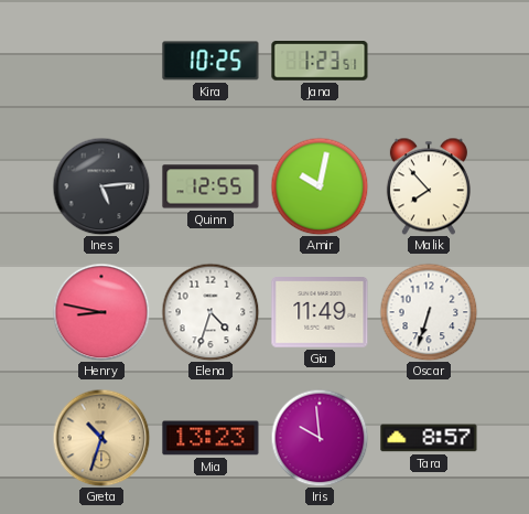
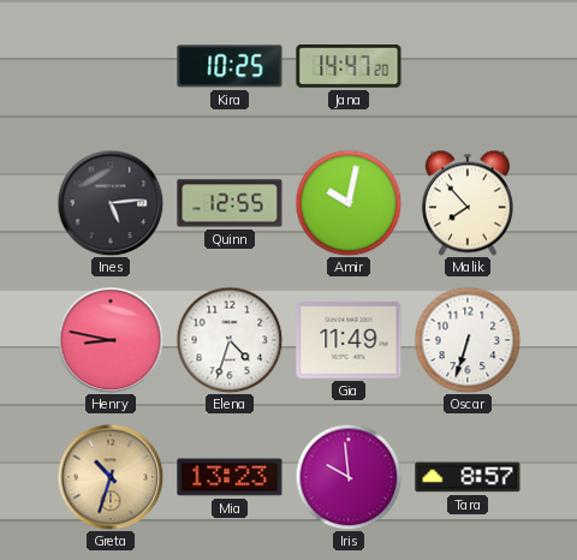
Jana: 1:23 -> 14:47 (349, 66)
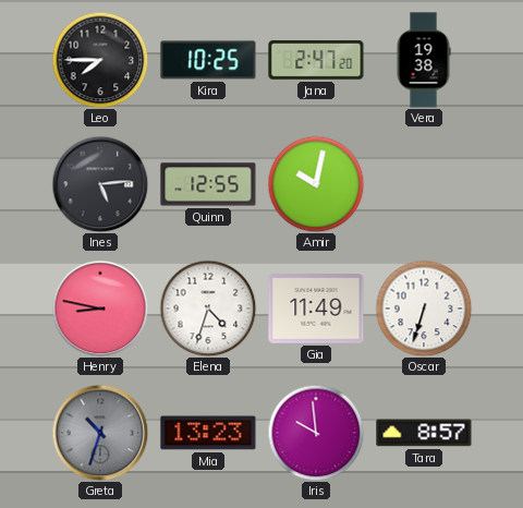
Leo: none -> 7:45 (100, 60)
Jana: 14:47 -> 2:47 (316, 60)
Vera: none -> 19:38 (424, 60)
Malik: 7:53 -> none (468, 203)
Greta dial: champagne -> grey (100, 433)
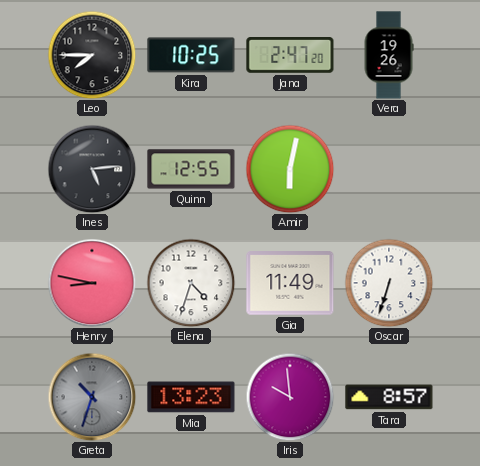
Vera: 19:38 -> 19:26 (389, 55)
Amir: 10:02 -> 6:02 (290, 169)
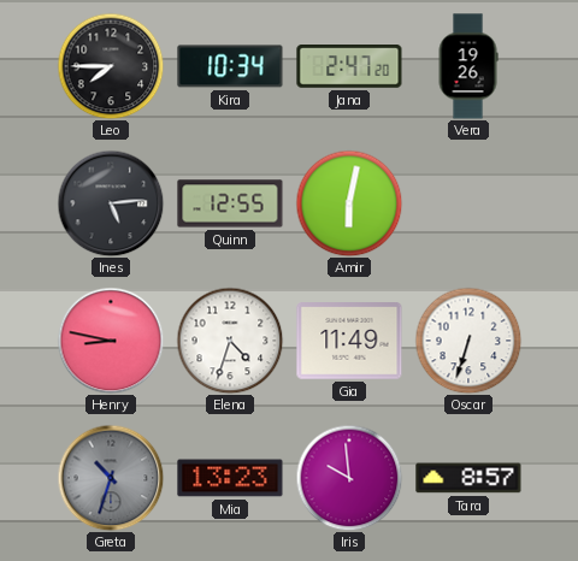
Kira: 10:25 -> 10:34 (230, 66)
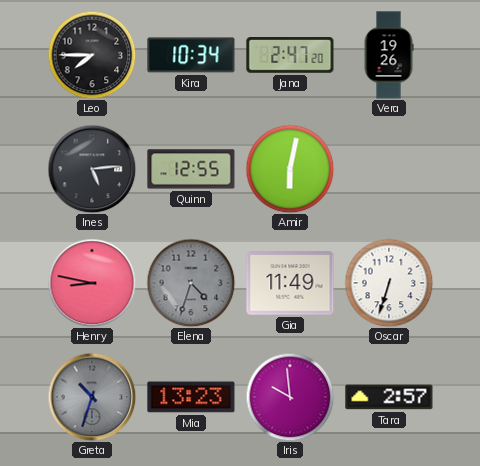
Elena dial: white -> grey (191, 283)
Tara: 8:57 -> 2:57 (389, 397)
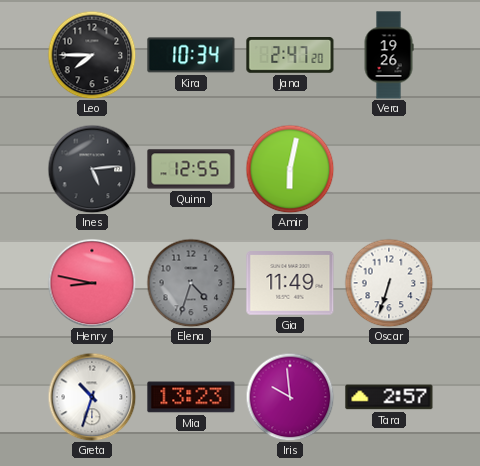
Greta dial: grey -> white (92, 397)
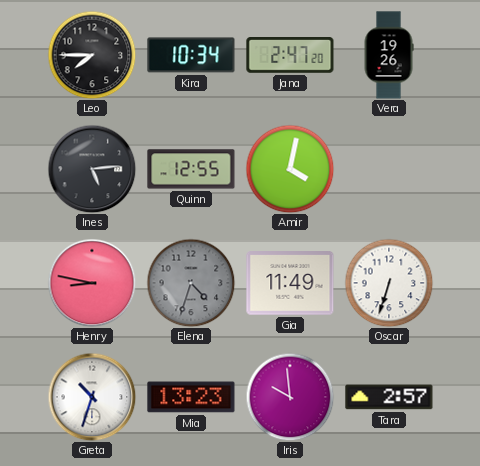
Amir: 6:02 -> 4:02 (290, 169)
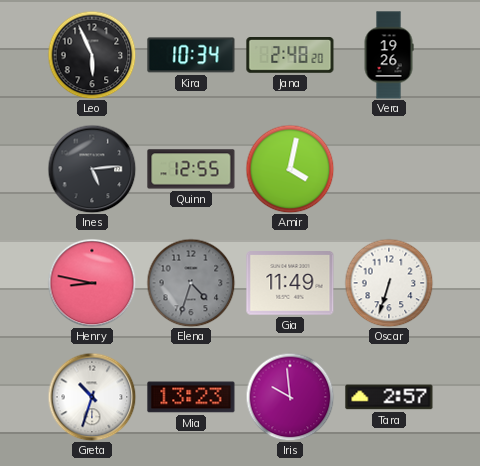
Leo: 7:45 -> 5:56 (92, 55)
Jana: 2:47 -> 2:48 (290, 55)
